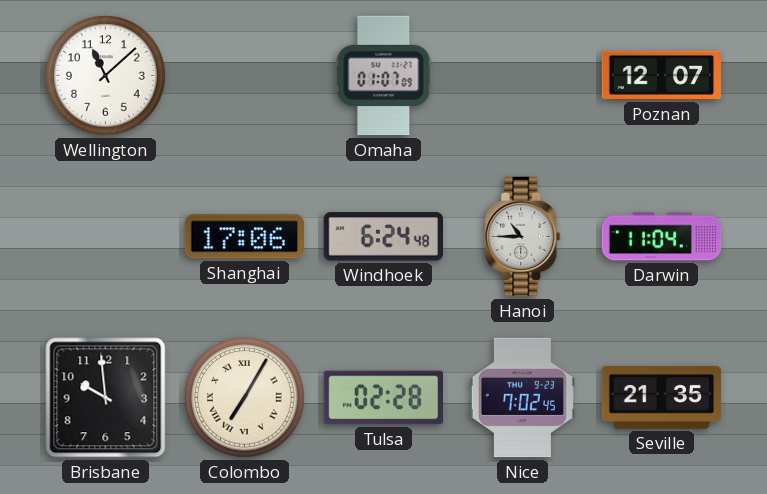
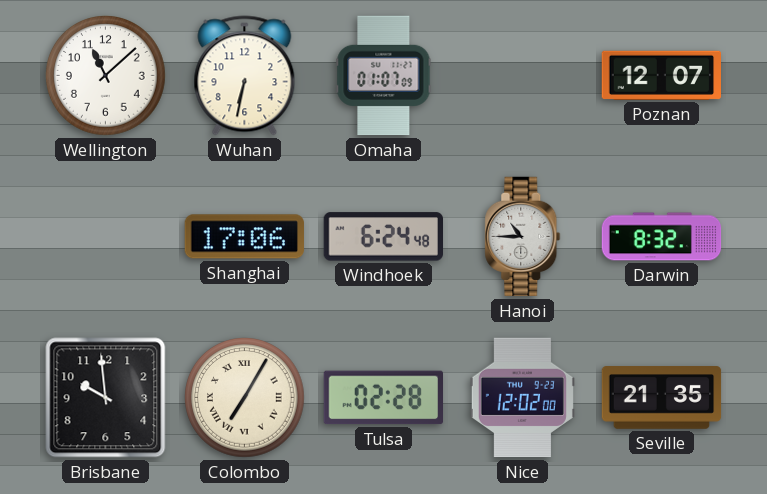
Wuhan: none -> 6:32 (245, 76)
Darwin: 11:04 -> 8:32 (662, 237)
Nice: 7:02 -> 12:02 (522, 398)
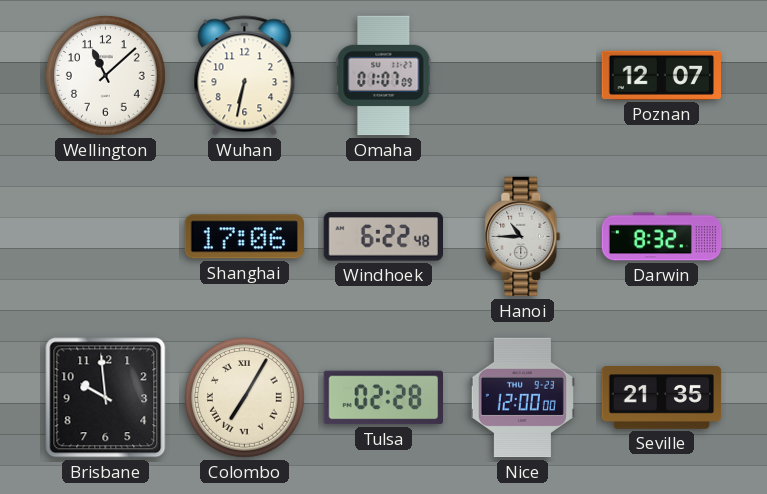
Windhoek: 6:24 -> 6:22 (383, 237)
Nice: 12:02 -> 12:00 (522, 398)
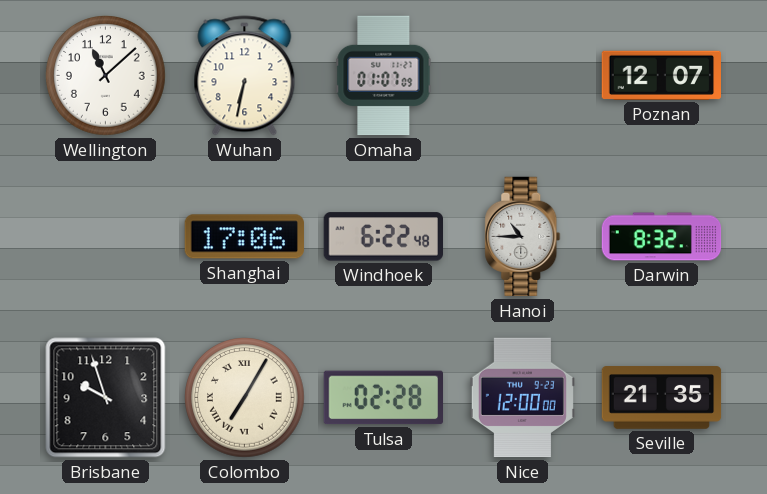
Brisbane: 9:59 -> 9:57 (106, 398)
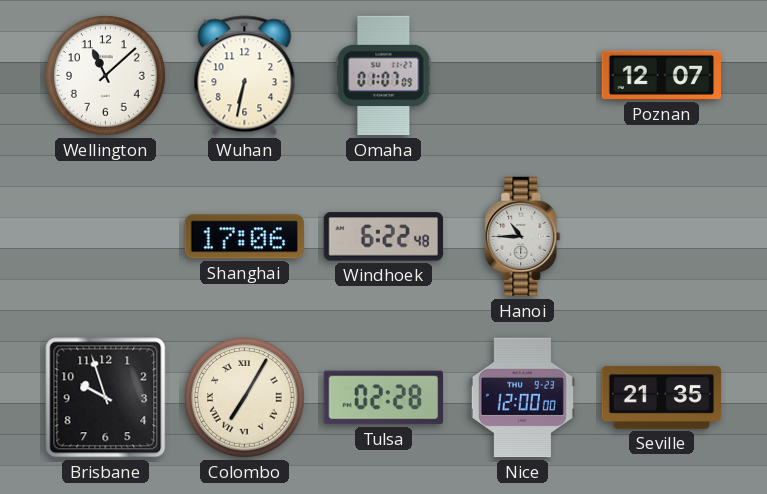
Darwin: 8:32 -> none (662, 237)
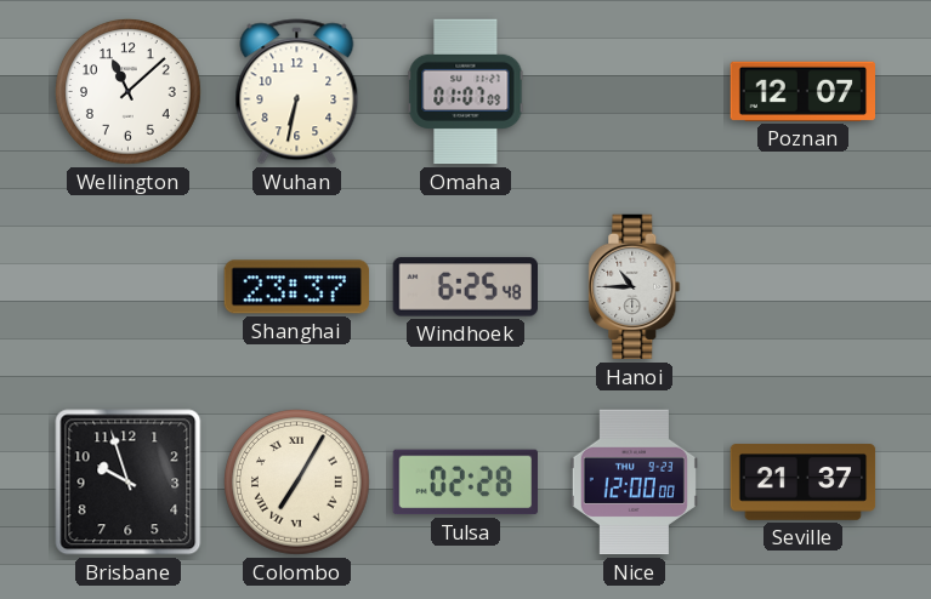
Shanghai: 17:06 -> 23:37 (296, 287)
Windhoek: 6:22 -> 6:25 (465, 287)
Seville: 21:35 -> 21:37 (804, 483)
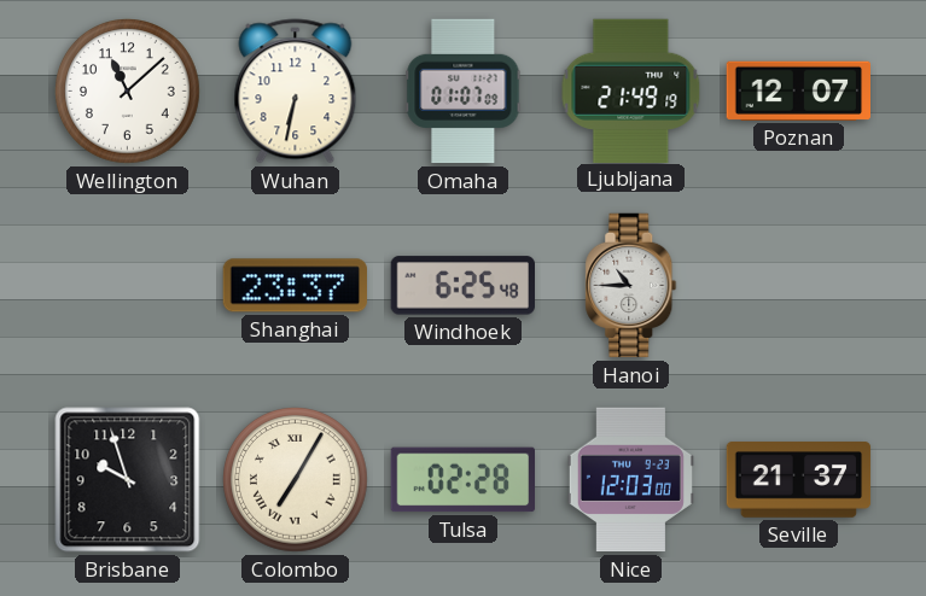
Ljubljana: none -> 21:49 (631, 90)
Nice: 12:00 -> 12:03 (630, 480)
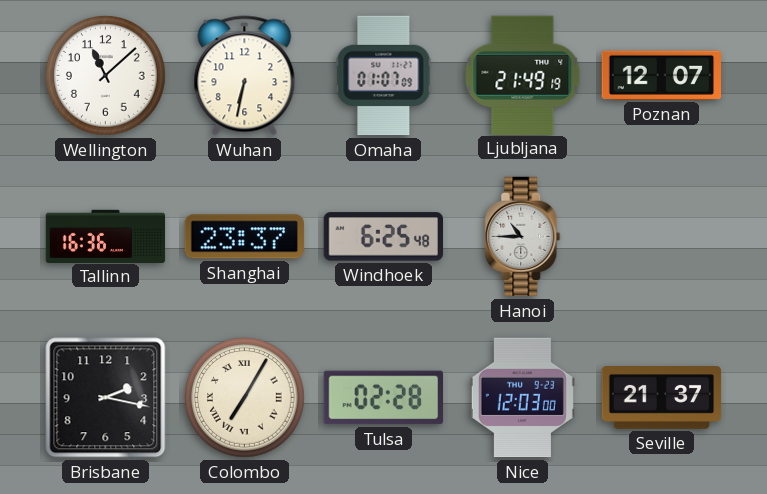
Tallinn: none -> 16:36 (106, 236)
Brisbane: 9:57 -> 2:17 (106, 398)
